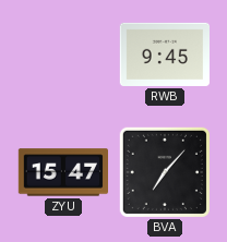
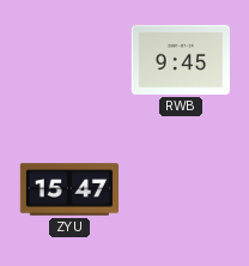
BVA: 7:07 -> none (165, 172)
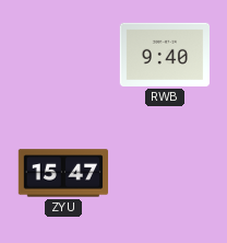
RWB: 9:45 -> 9:40 (164, 55)
